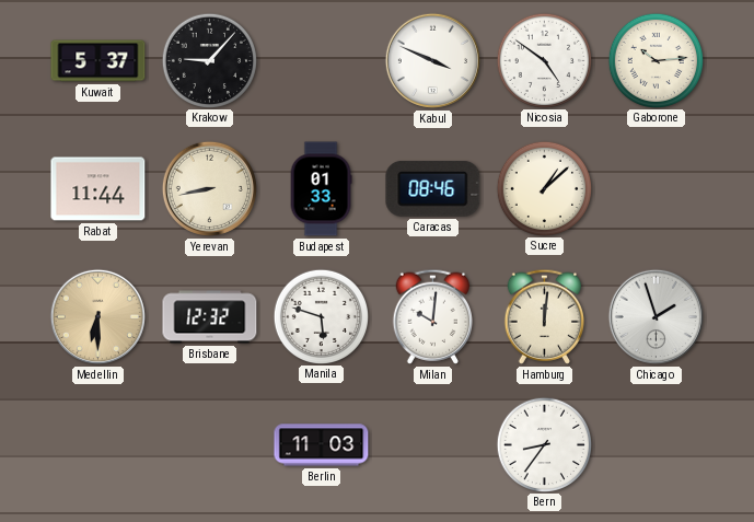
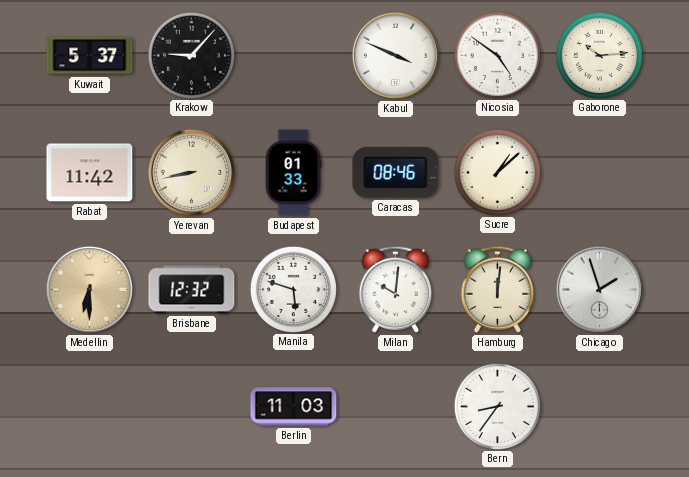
Rabat: 11:44 -> 11:42 (90, 173)
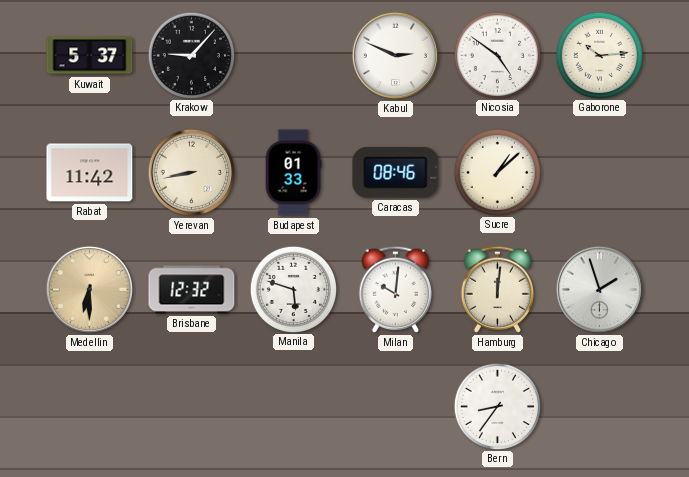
Kabul: 3:49 -> 2:49 (395, 55)
Berlin: 11:03 -> none (294, 407)
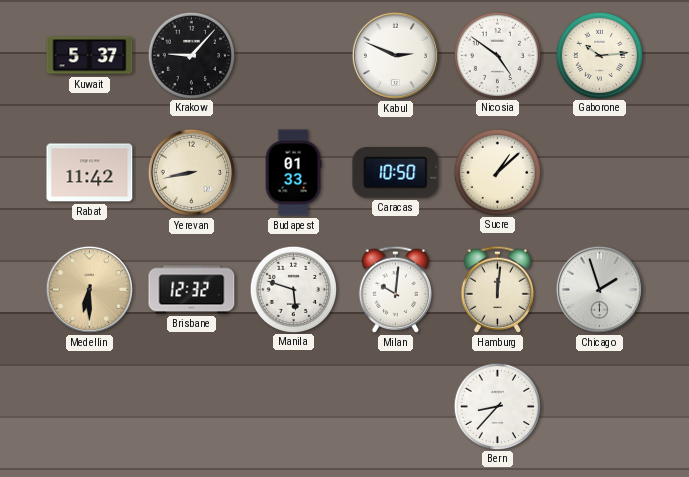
Caracas: 08:46 -> 10:50 (396, 172)
Bern: 8:36 -> 8:37 (497, 406)
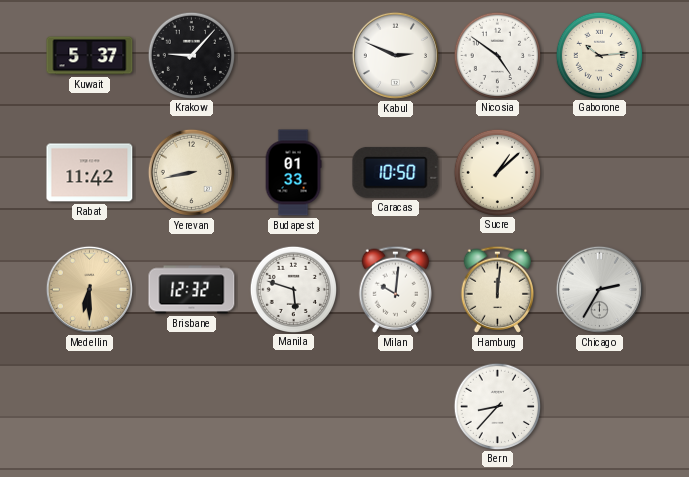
Chicago: 1:57 -> 2:35 (599, 289)
